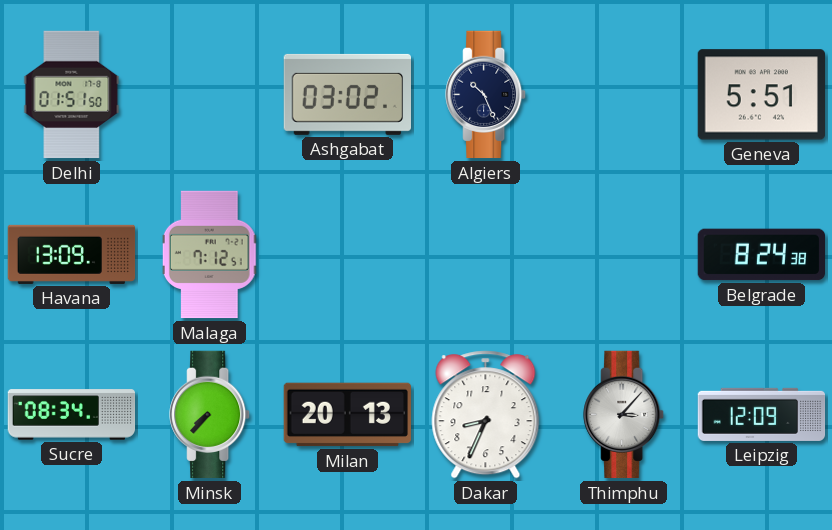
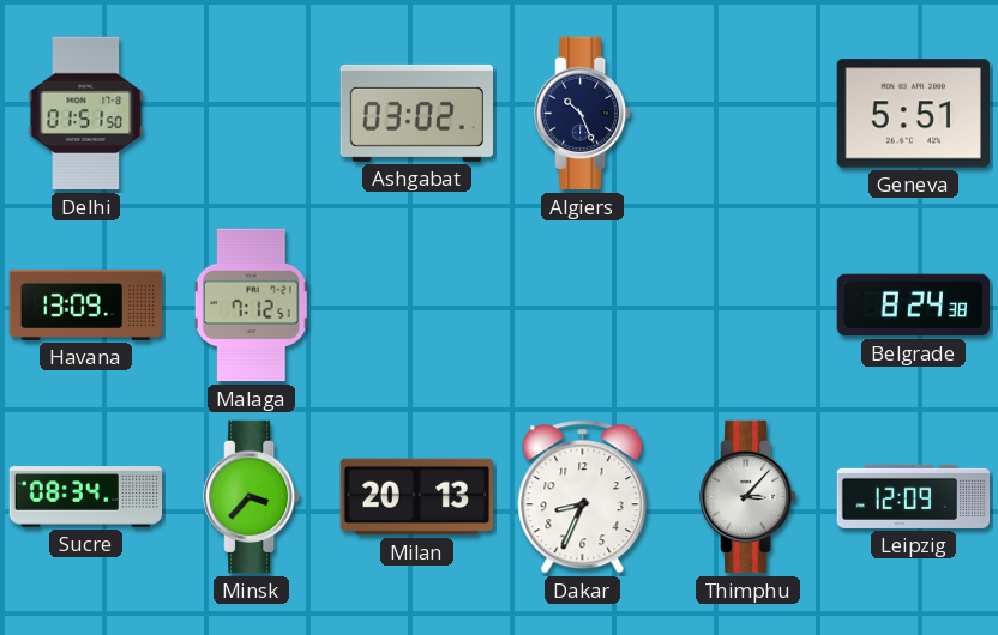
Minsk: 7:37 -> 3:37 (252, 497)
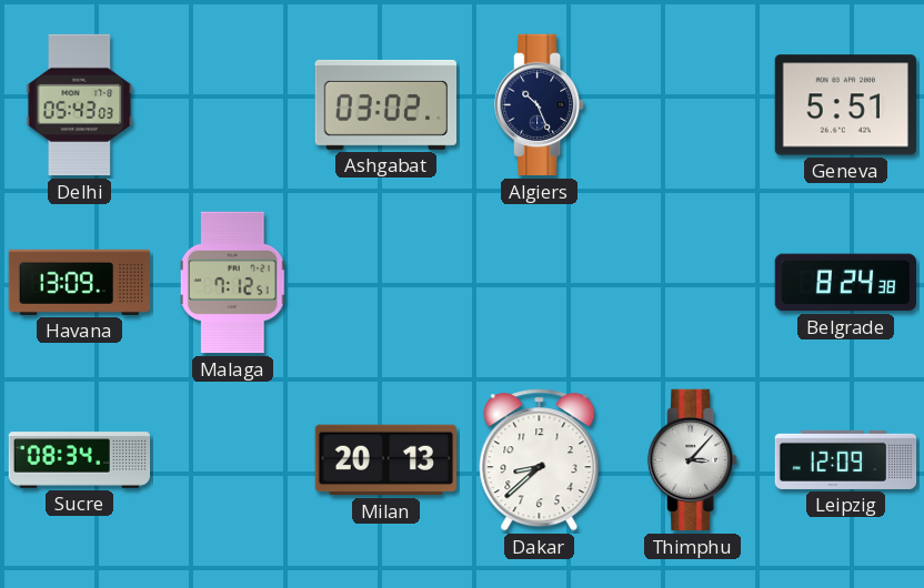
Delhi: 01:51 -> 05:43 (80, 105)
Minsk: 3:37 -> none (252, 497)
Dakar: 8:34 -> 8:38 (540, 460)
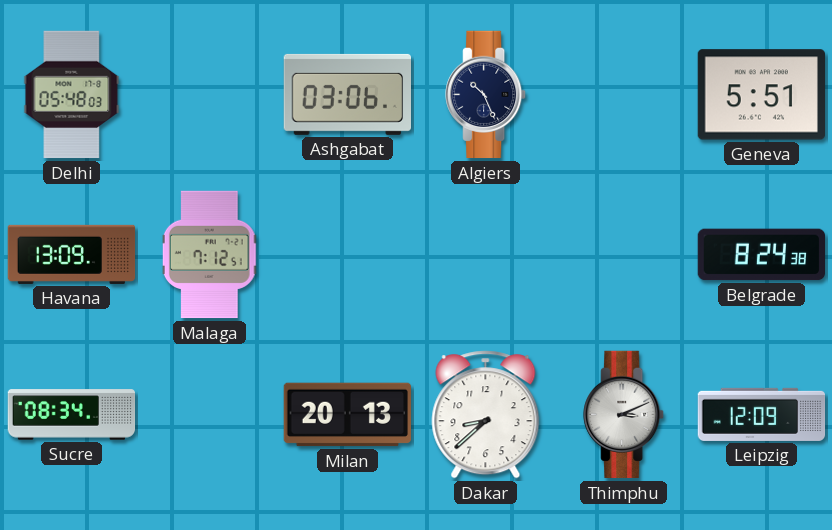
Delhi: 05:43 -> 05:48 (72, 95)
Ashgabat: 03:02 -> 03:06 (347, 94)
Thimphu: 3:07 -> 3:11 (624, 415)
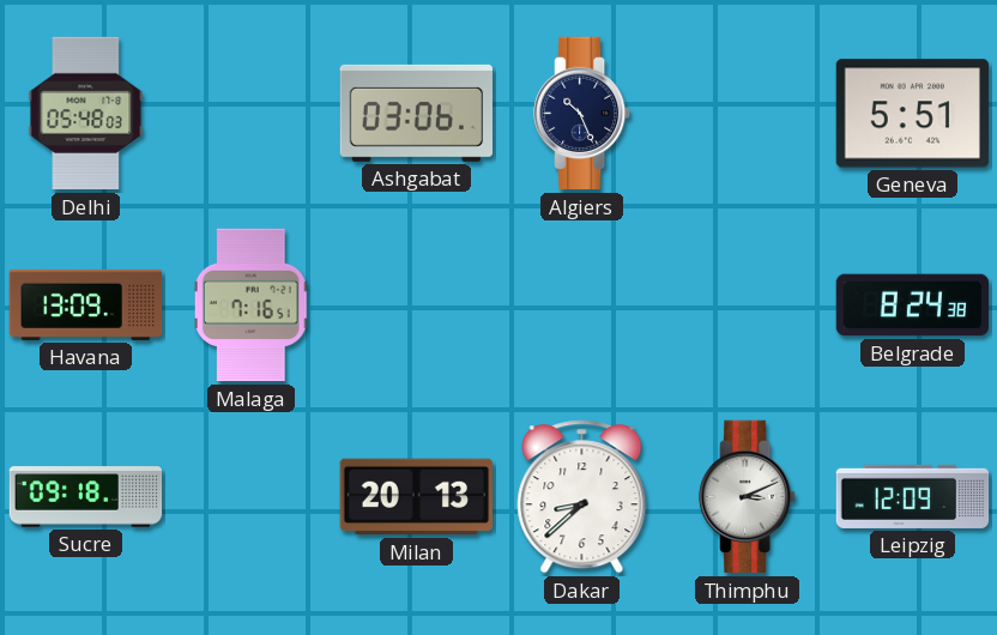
Malaga: 7:12 -> 7:16 (252, 306)
Sucre: 08:34 -> 09:18 (86, 497)
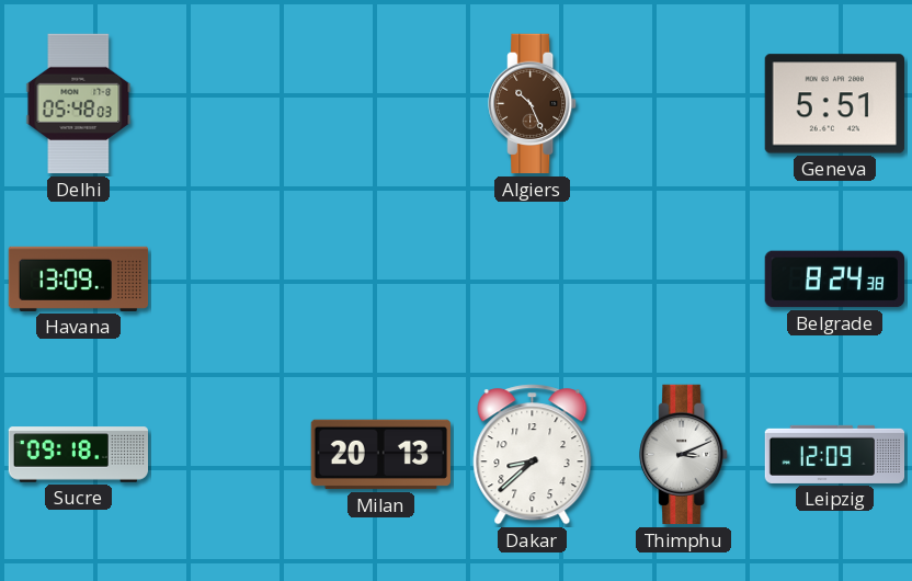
Ashgabat: 03:06 -> none (416, 113)
Algiers dial: navy -> brown (533, 104)
Malaga: 7:16 -> none (252, 306)
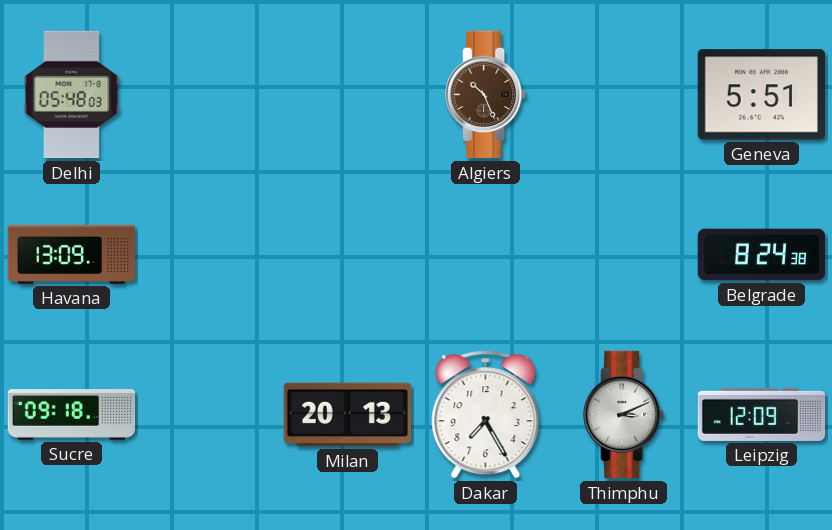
Dakar: 8:38 -> 7:25 (486, 415)
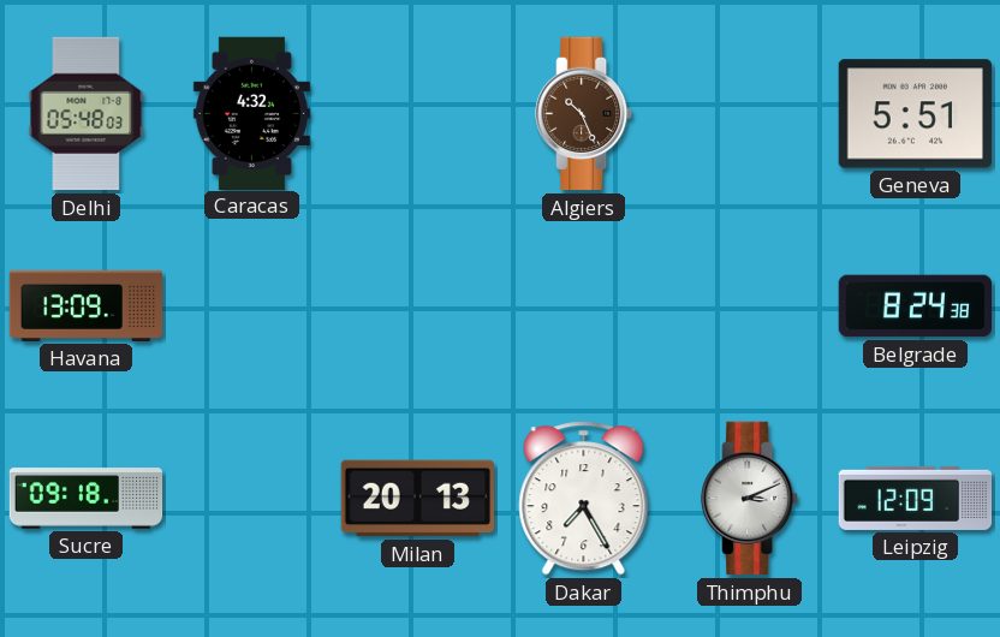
Caracas: none -> 4:32 (251, 113)
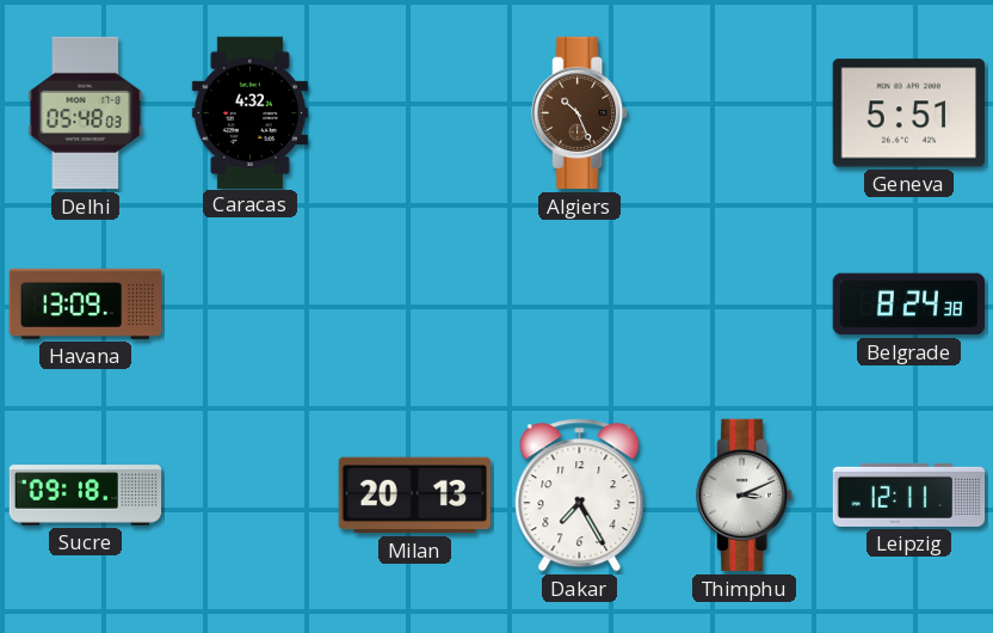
Leipzig: 12:09 -> 12:11 (909, 494)
